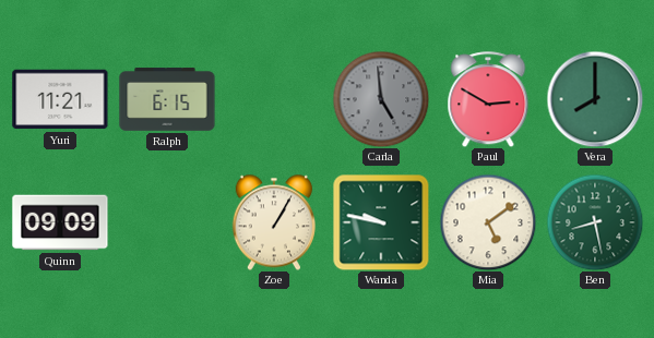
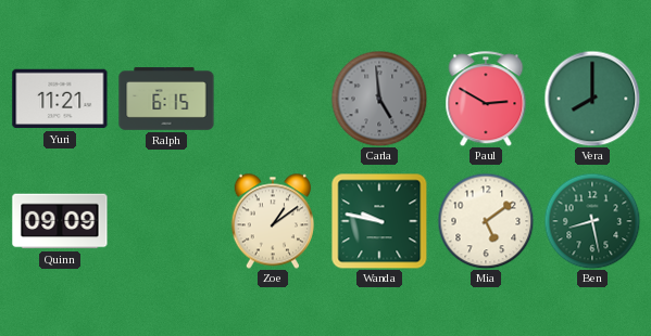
Zoe: 1:05 -> 1:09 (273, 221)
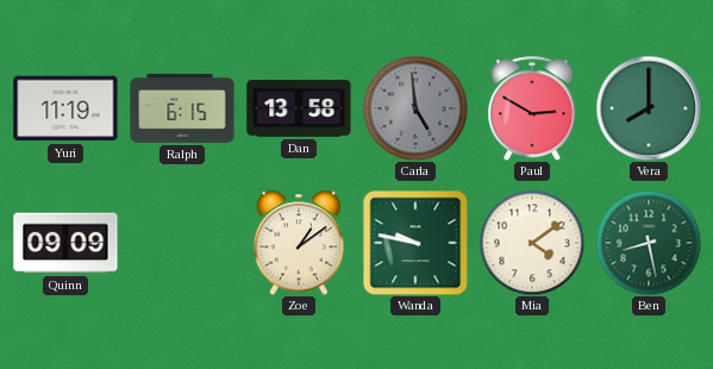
Yuri: 11:21 -> 11:19 (65, 108)
Dan: none -> 13:58 (299, 108)
Mia: 5:09 -> 4:09 (532, 243)
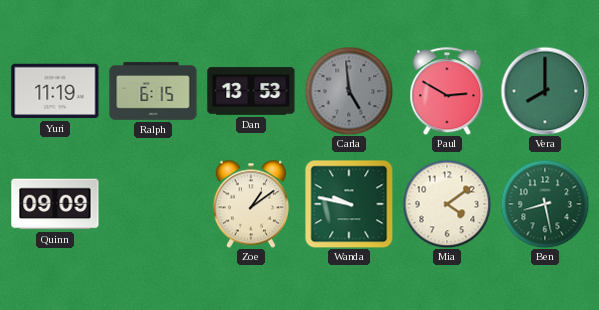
Dan: 13:58 -> 13:53 (251, 91)
